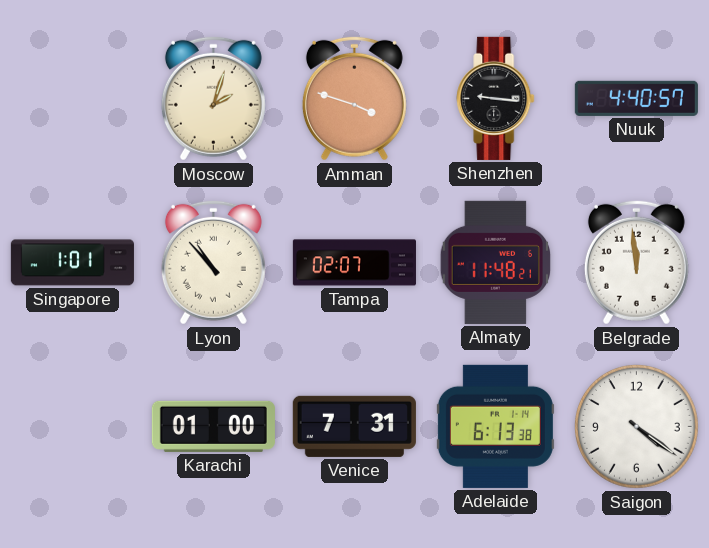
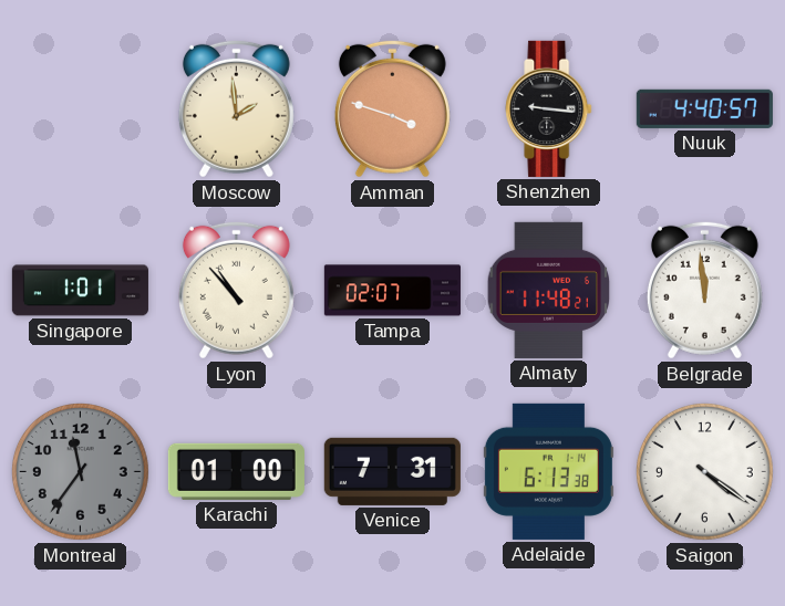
Moscow: 2:03 -> 1:59 (236, 108)
Montreal: none -> 11:36 (80, 471)
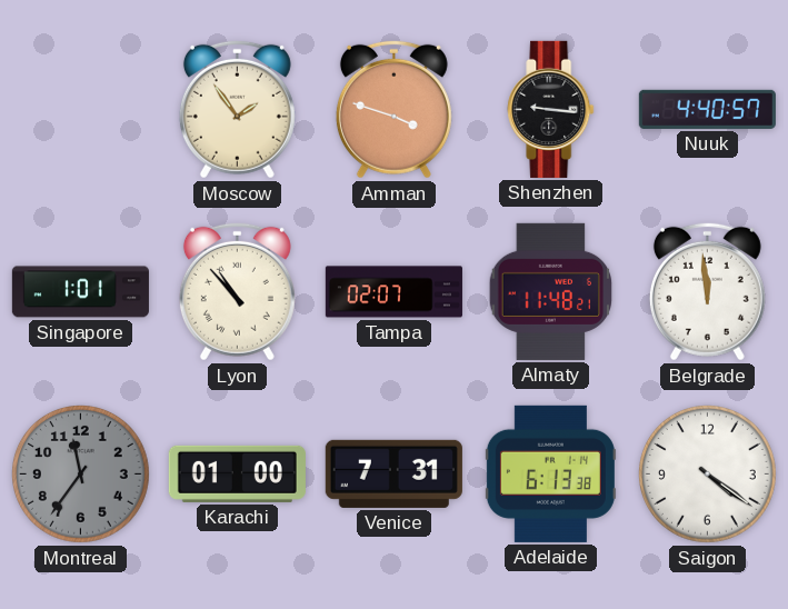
Moscow: 1:59 -> 1:54 (237, 109)
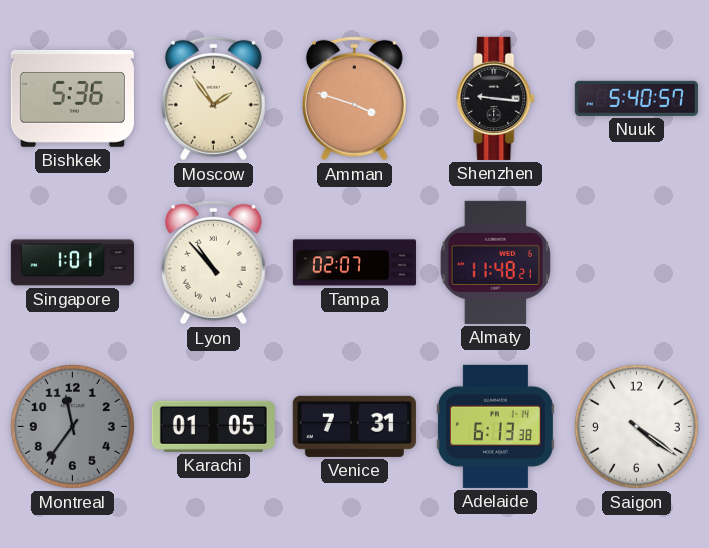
Bishkek: none -> 5:36 (72, 99)
Nuuk: 4:40 -> 5:40 (636, 98)
Belgrade: 11:59 -> none (707, 291)
Karachi: 01:00 -> 01:05 (213, 426)
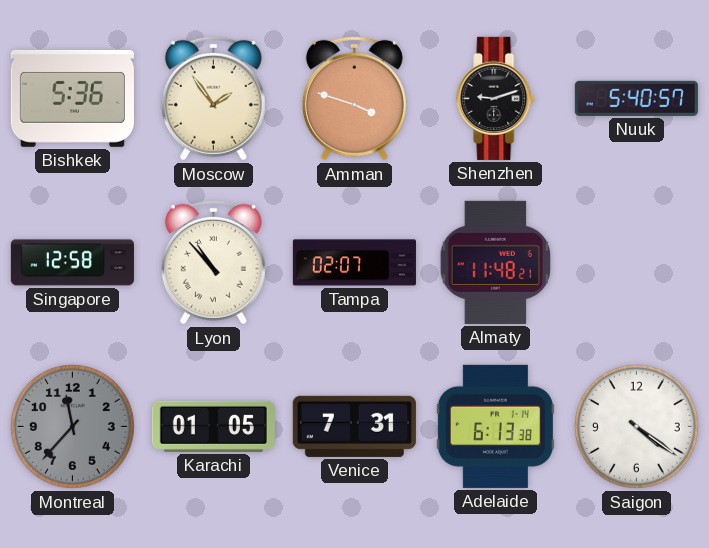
Shenzhen: 9:16 -> 9:12 (496, 98)
Singapore: 1:01 -> 12:58 (72, 263)
Montreal: 11:36 -> 11:37 (72, 426)
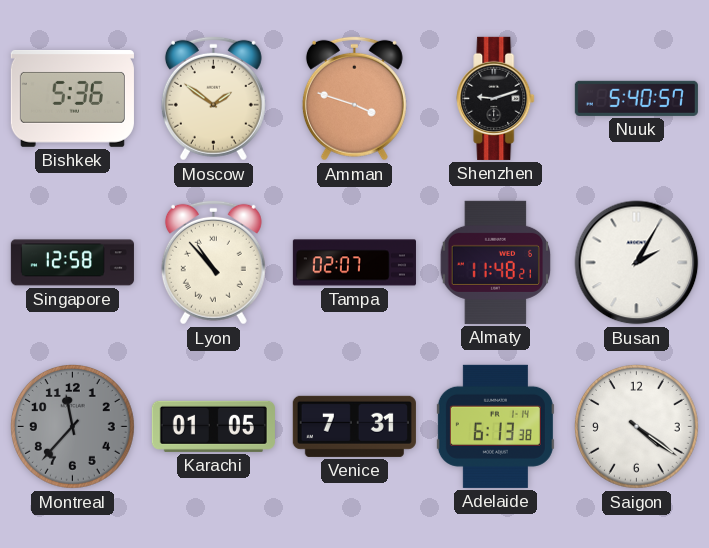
Moscow: 1:54 -> 1:51 (213, 98)
Busan: none -> 2:05 (637, 263)
